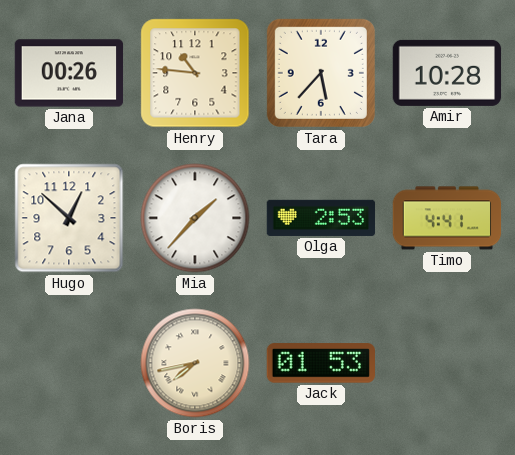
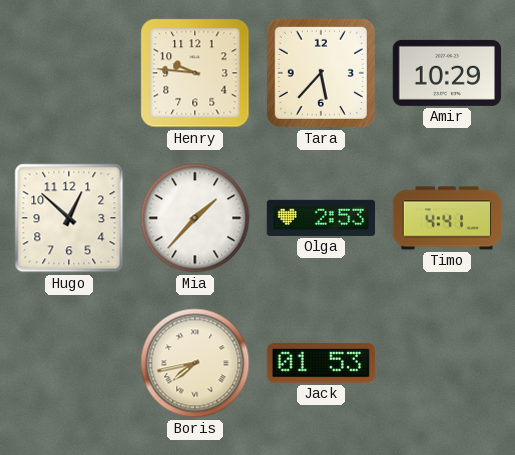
Jana: 00:26 -> none (69, 73)
Henry: 10:46 -> 9:46 (195, 73)
Amir: 10:28 -> 10:29 (447, 73)
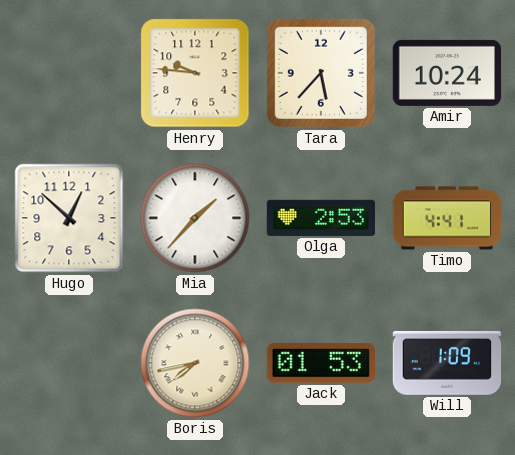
Amir: 10:29 -> 10:24 (447, 73)
Will: none -> 1:09 (447, 363)
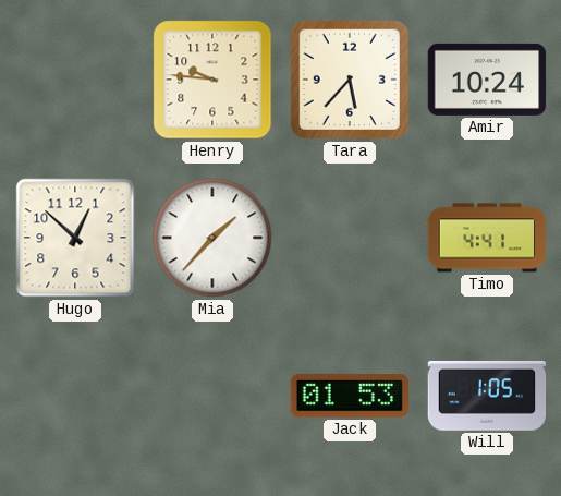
Olga: 2:53 -> none (321, 218)
Boris: 7:43 -> none (195, 363)
Will: 1:09 -> 1:05 (487, 396)
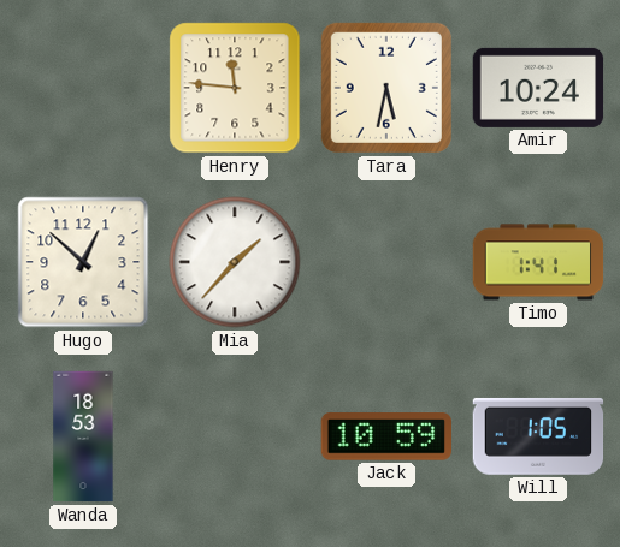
Henry: 9:46 -> 11:46 (235, 88)
Tara: 5:37 -> 5:32 (386, 88)
Timo: 4:41 -> 1:41 (538, 262)
Wanda: none -> 18:53 (83, 436)
Jack: 01:53 -> 10:59 (385, 436)
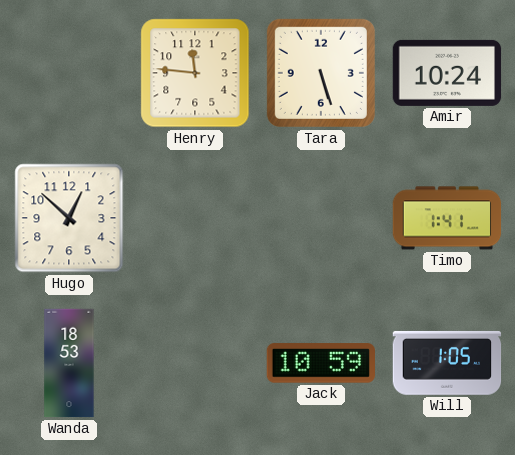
Tara: 5:32 -> 5:27 (321, 73)
Mia: 1:37 -> none (235, 262)
